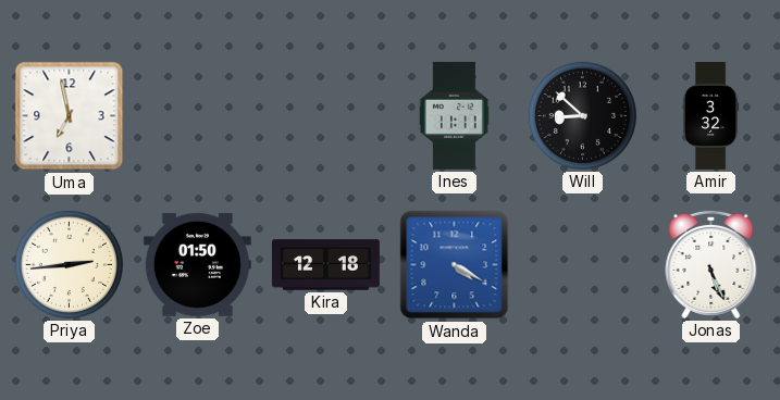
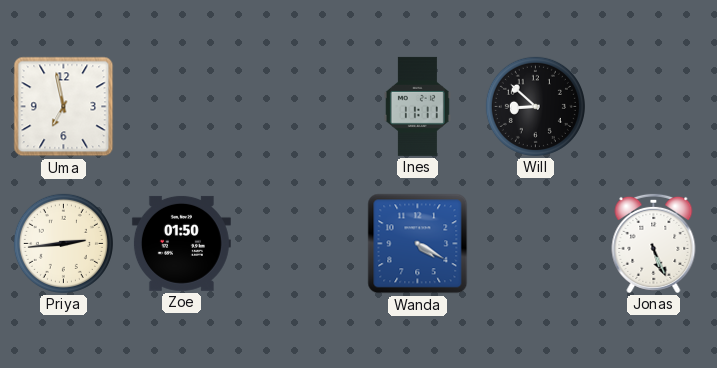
Amir: 3:32 -> none (710, 115)
Kira: 12:18 -> none (325, 265)
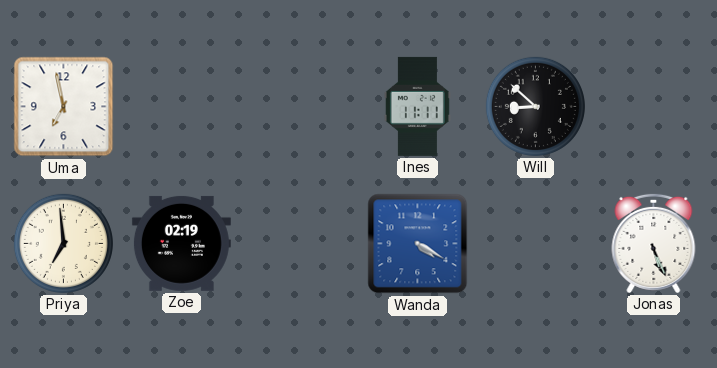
Priya: 2:44 -> 6:59 (63, 243)
Zoe: 01:50 -> 02:19 (181, 243)
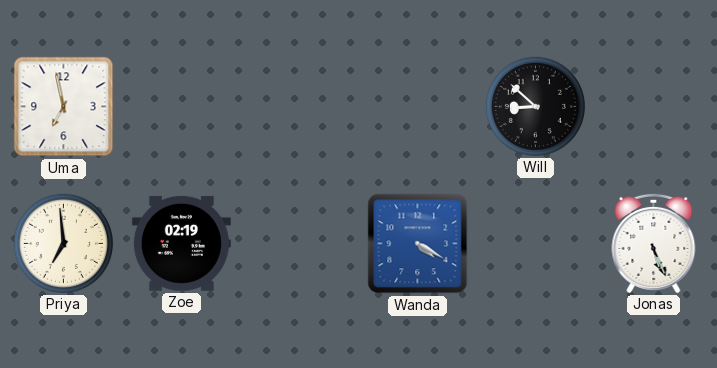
Ines: 11:11 -> none (417, 106)
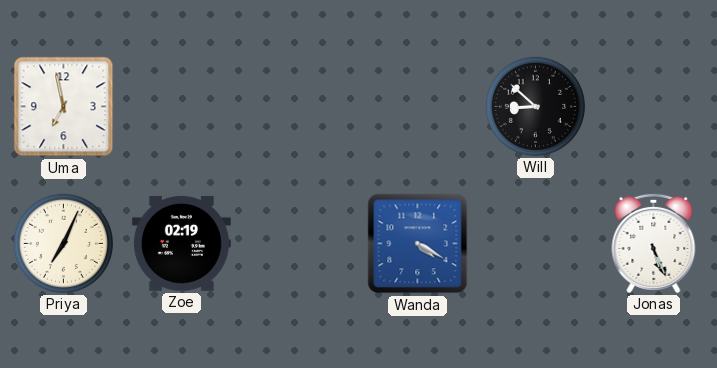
Priya: 6:59 -> 7:04 (63, 243)
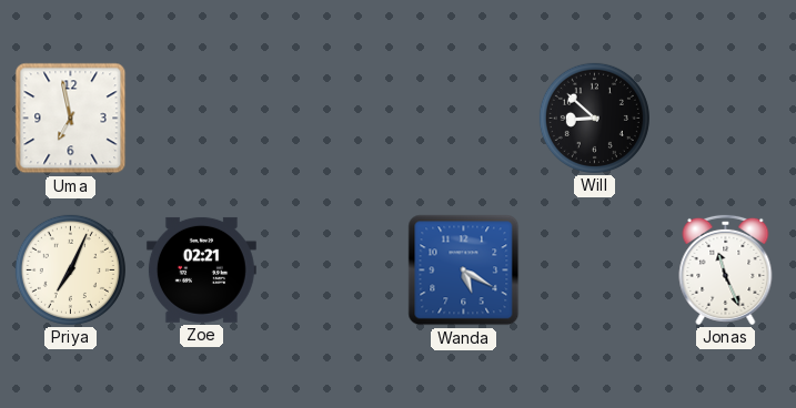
Zoe: 02:19 -> 02:21 (201, 269)
Wanda: 4:20 -> 5:20 (464, 271)
Jonas: 5:26 -> 11:26 (726, 269)
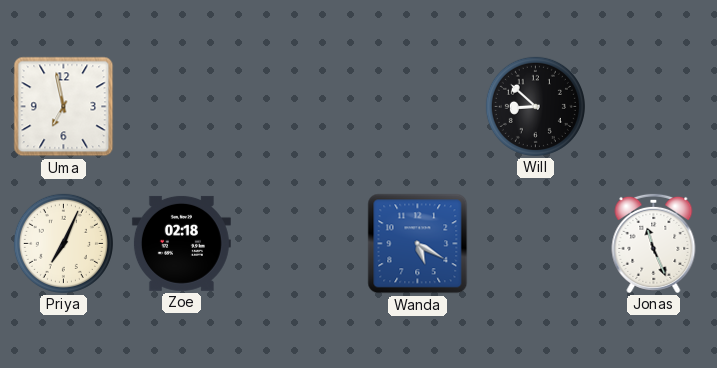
Zoe: 02:21 -> 02:18 (181, 243)
